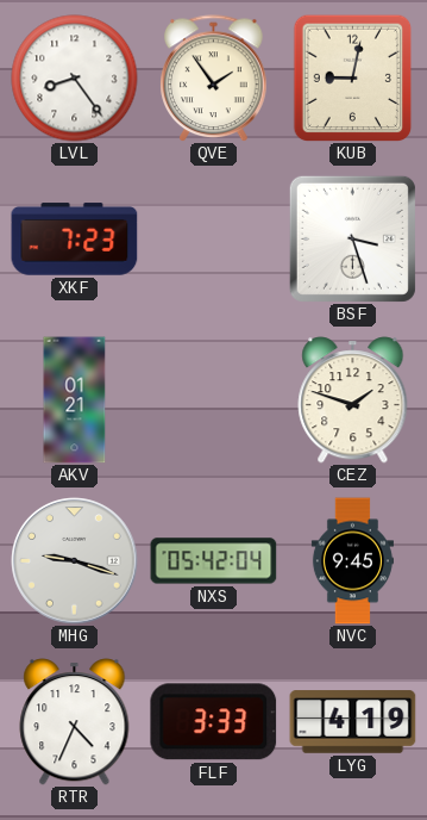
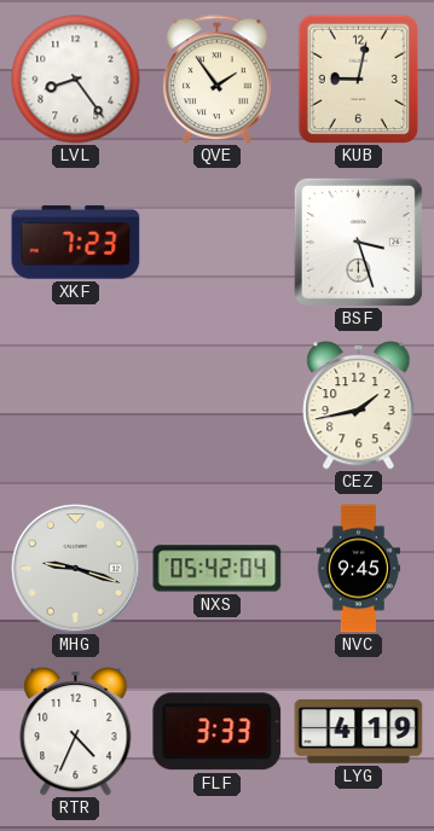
AKV: 01:21 -> none (75, 400)
CEZ: 1:48 -> 1:43 (359, 406)
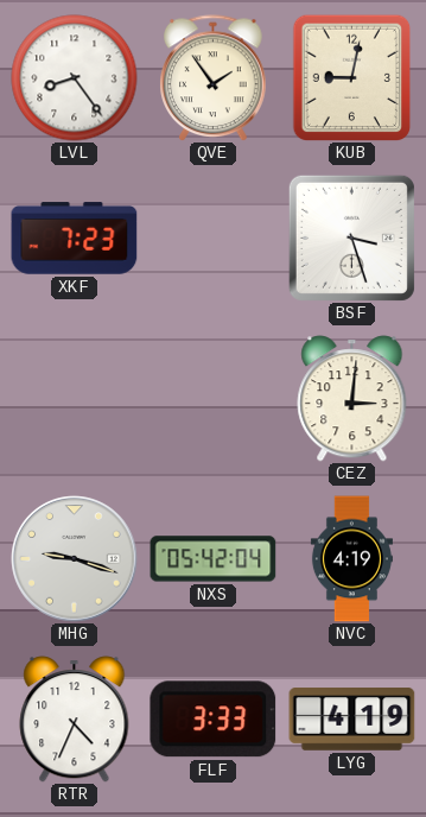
CEZ: 1:43 -> 3:01 (352, 399)
NVC: 9:45 -> 4:19 (351, 559)
